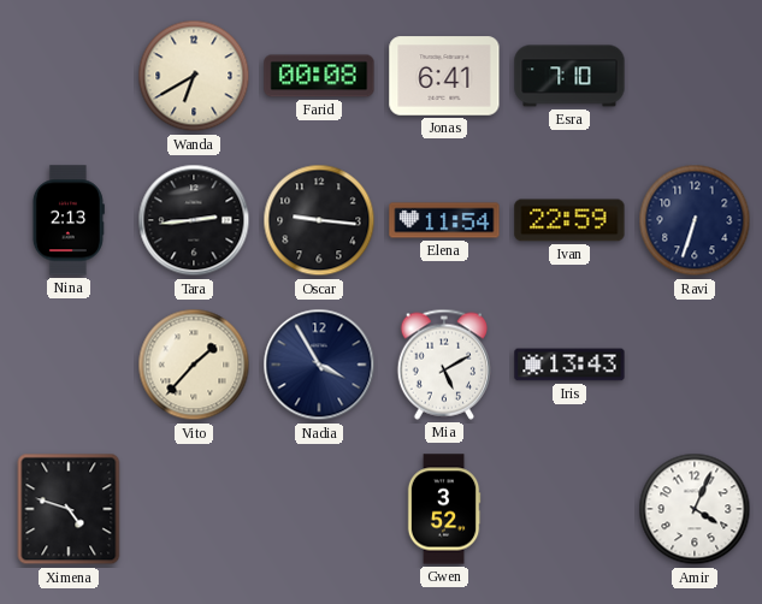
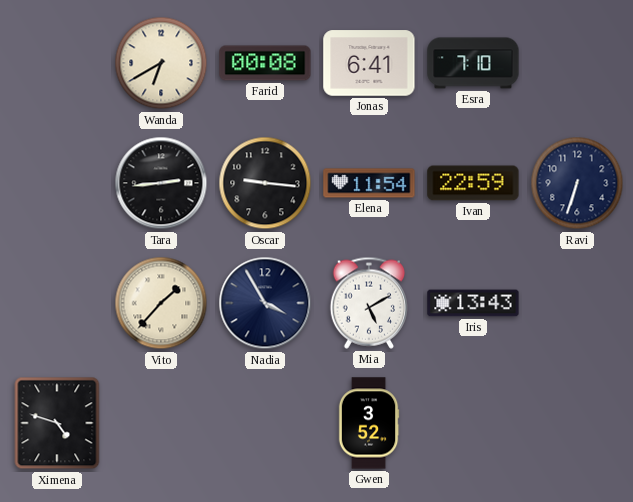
Nina: 2:13 -> none (69, 220)
Amir: 4:04 -> none (695, 509)
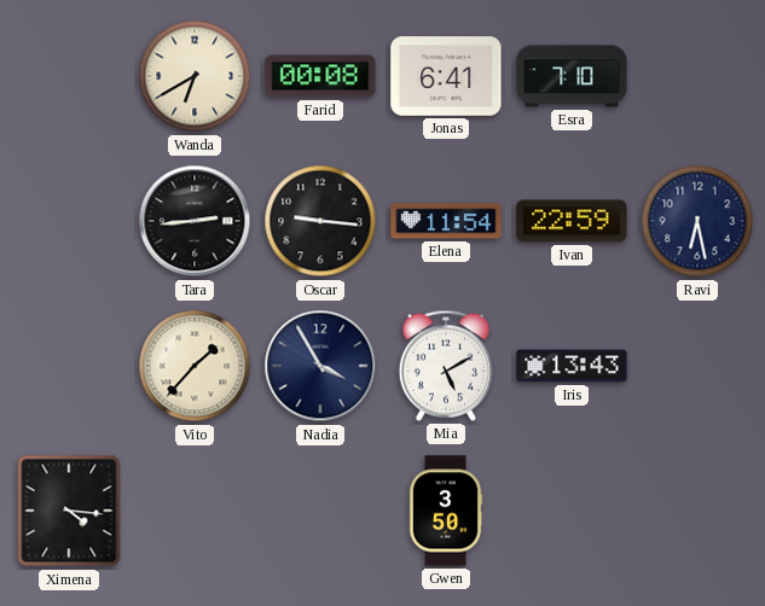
Ravi: 6:33 -> 6:28 (697, 221)
Ximena: 4:48 -> 4:16 (69, 511)
Gwen: 3:52 -> 3:50 (446, 511)
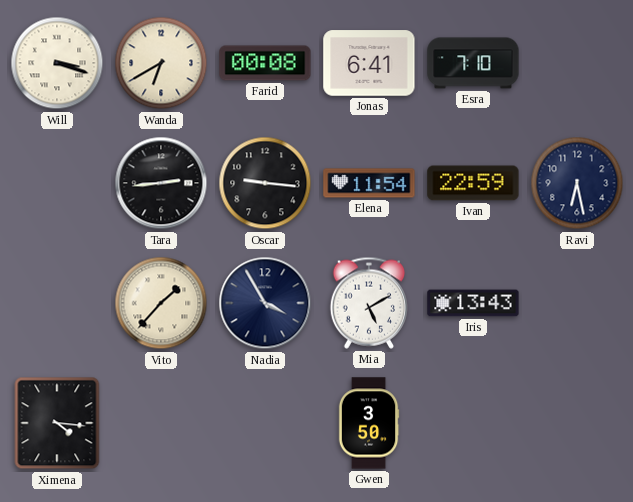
Will: none -> 3:18 (57, 63)
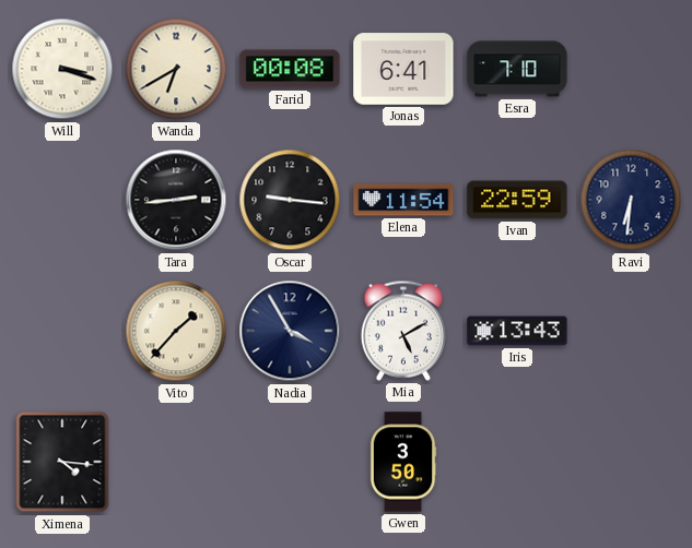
Ravi: 6:28 -> 6:31 (631, 200)
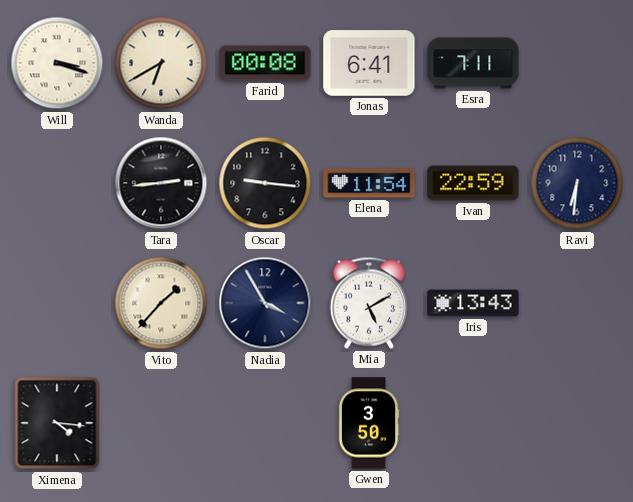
Esra: 7:10 -> 7:11 (473, 63)
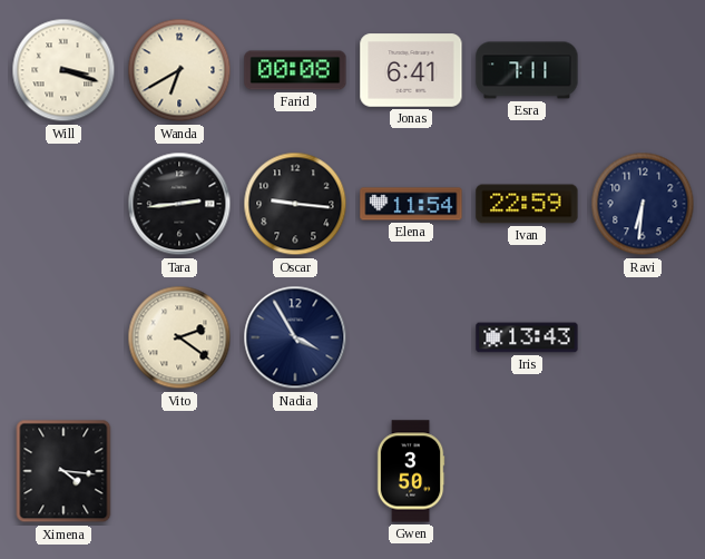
Vito: 1:37 -> 2:21 (179, 337)
Mia: 5:10 -> none (368, 303)
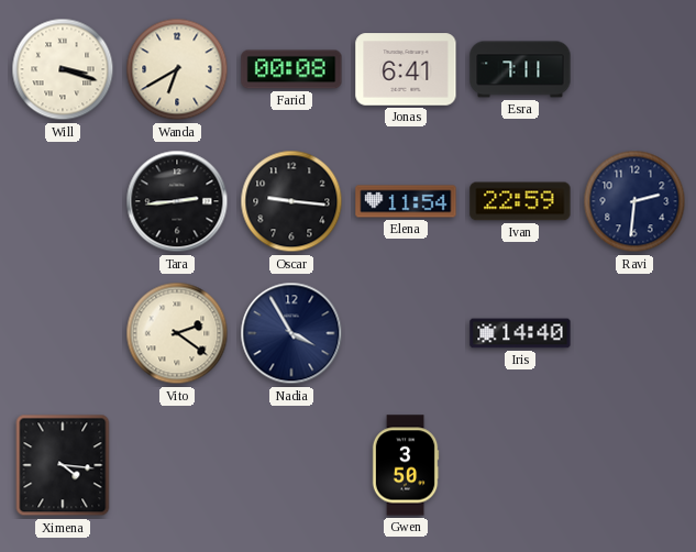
Ravi: 6:31 -> 2:31 (634, 201)
Iris: 13:43 -> 14:40 (520, 333)
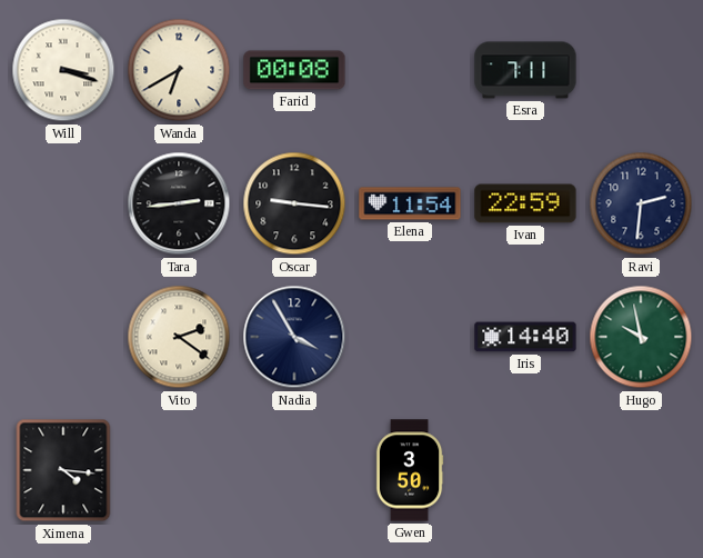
Jonas: 6:41 -> none (406, 69)
Hugo: none -> 9:58 (641, 337)
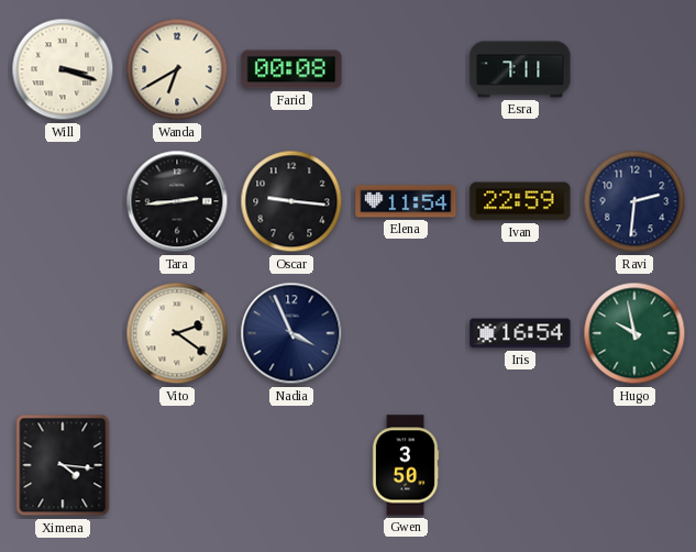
Nadia: 3:55 -> 3:56 (291, 333)
Iris: 14:40 -> 16:54 (520, 333)
